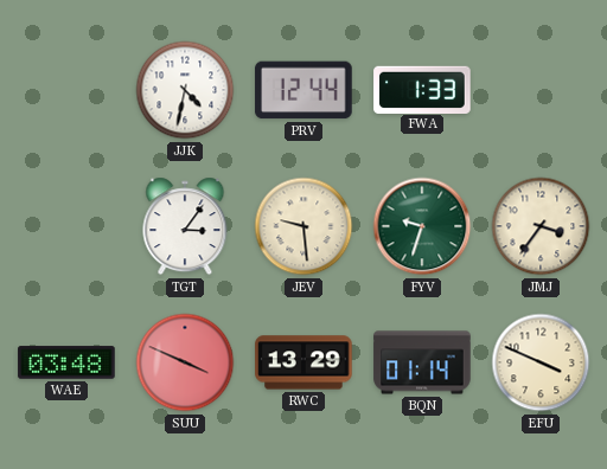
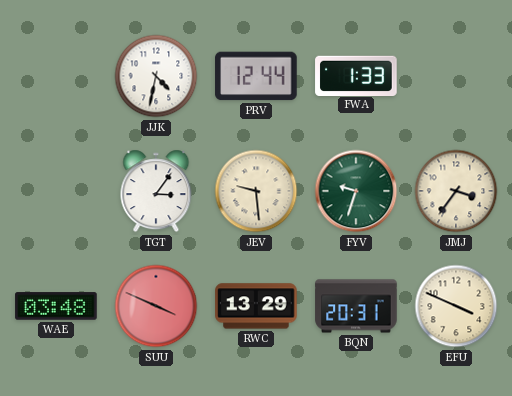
BQN: 01:14 -> 20:31 (356, 306)
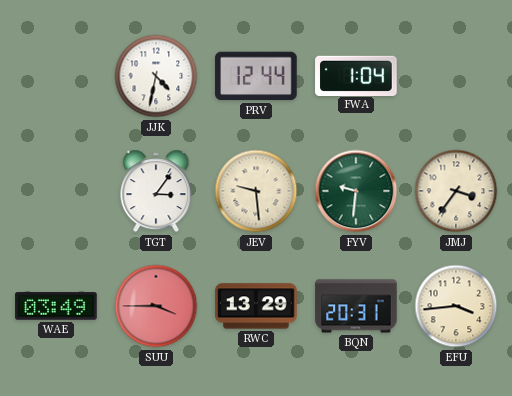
FWA: 1:33 -> 1:04 (356, 75)
FYV: 9:33 -> 9:31 (356, 191)
WAE: 03:48 -> 03:49 (56, 306)
SUU: 3:49 -> 3:45 (156, 306)
EFU: 3:49 -> 3:44 (456, 306)
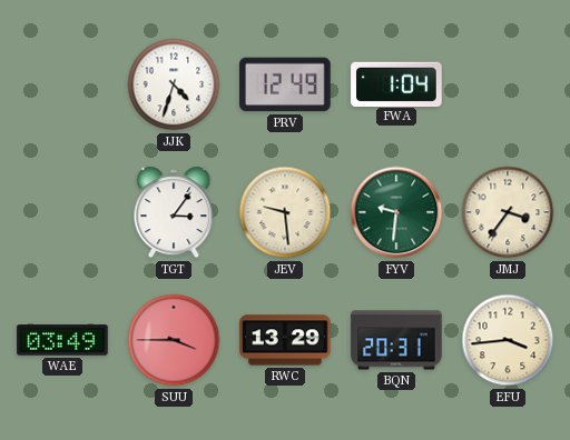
JJK: 4:32 -> 4:33 (174, 84)
PRV: 12:44 -> 12:49 (285, 84)
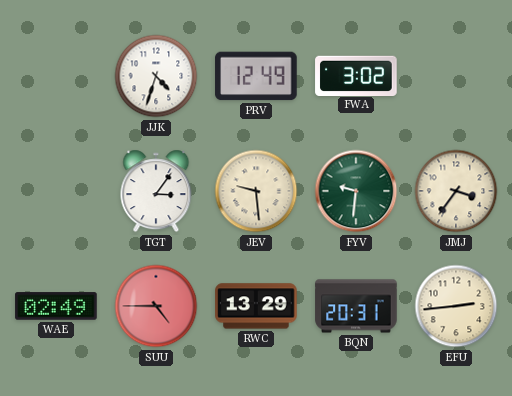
FWA: 1:04 -> 3:02 (356, 75)
WAE: 03:49 -> 02:49 (56, 306)
SUU: 3:45 -> 4:45 (156, 306)
EFU: 3:44 -> 2:44 (456, 306)
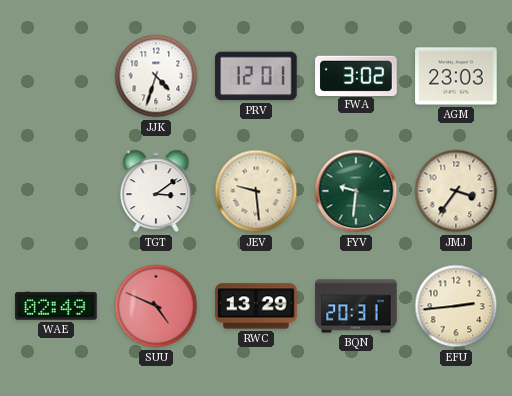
PRV: 12:49 -> 12:01 (256, 76)
AGM: none -> 23:03 (456, 76)
TGT: 3:06 -> 3:09 (156, 191)
SUU: 4:45 -> 4:49 (156, 306)
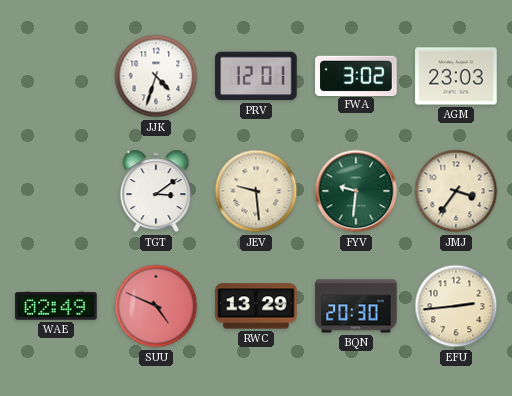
BQN: 20:31 -> 20:30 (356, 306)
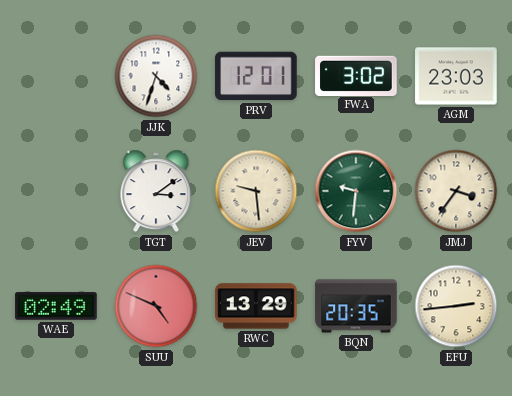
BQN: 20:30 -> 20:35 (356, 306)
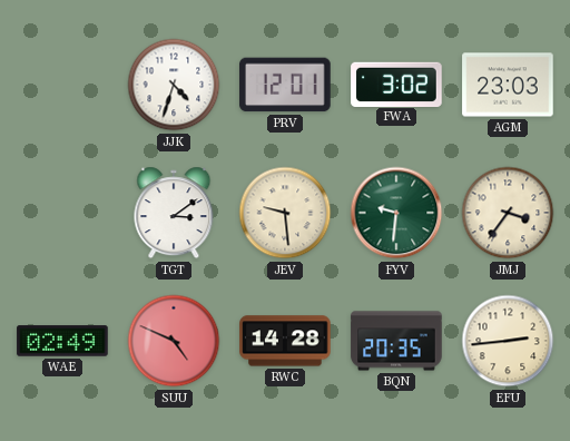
RWC: 13:29 -> 14:28 (285, 341)
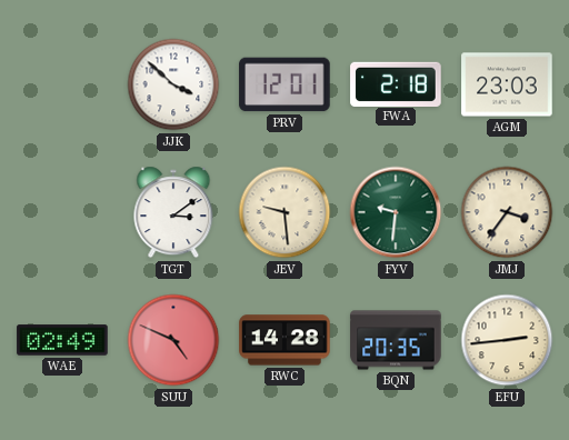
JJK: 4:33 -> 3:52 (173, 84)
FWA: 3:02 -> 2:18 (396, 83)
